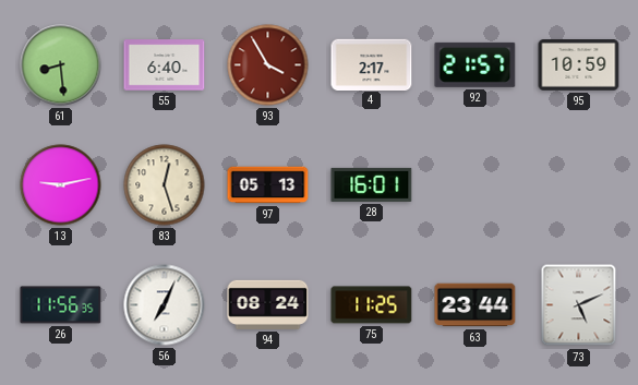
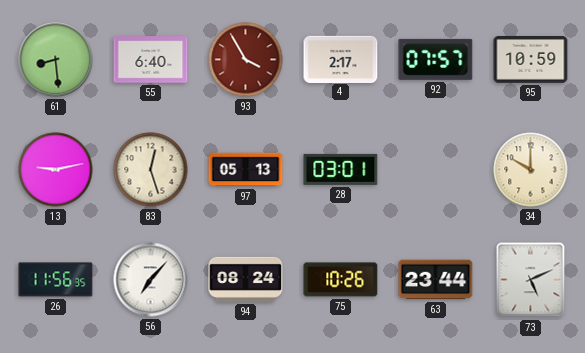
92: 21:57 -> 07:57 (436, 59)
28: 16:01 -> 03:01 (341, 169)
34: none -> 10:00 (531, 170)
56: 7:04 -> 7:07 (151, 280)
75: 11:25 -> 10:26 (341, 280)
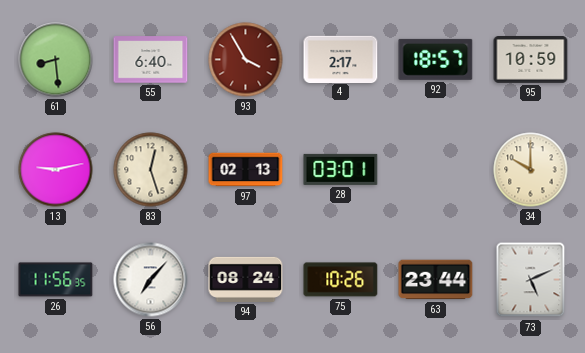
92: 07:57 -> 18:57 (436, 59)
97: 05:13 -> 02:13 (246, 170)
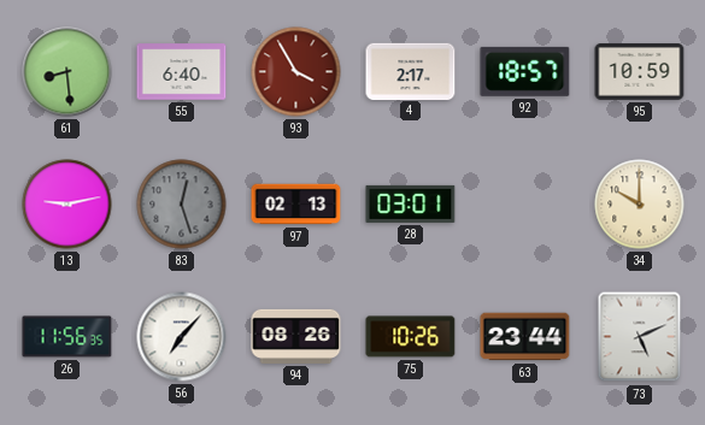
83 dial: cream -> grey (182, 205)
94: 08:24 -> 08:26 (296, 336)
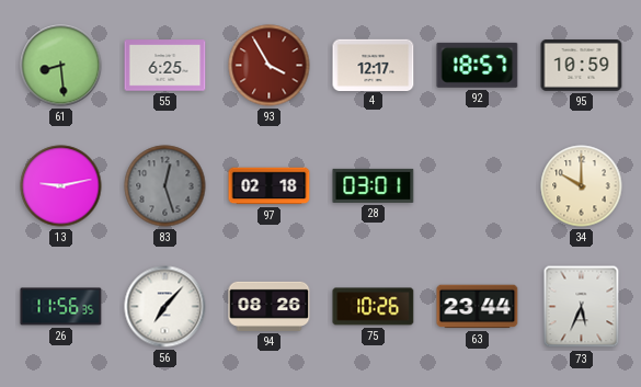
55: 6:40 -> 6:25 (165, 66)
4: 2:17 -> 12:17 (374, 65)
97: 02:13 -> 02:18 (270, 186)
73: 5:11 -> 5:34 (582, 307)
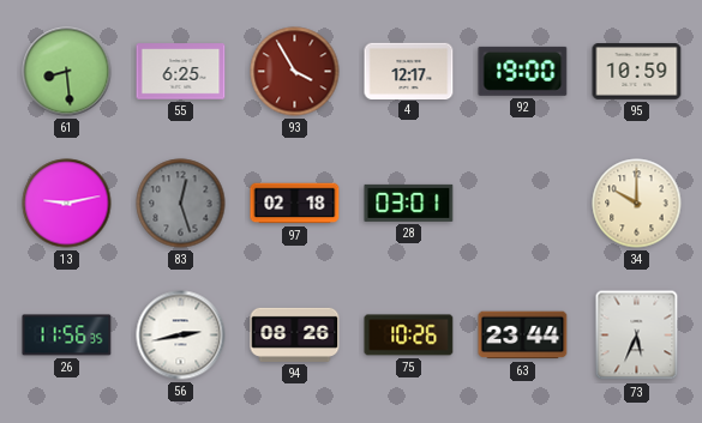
92: 18:57 -> 19:00 (523, 71)
56: 7:07 -> 2:43 (181, 336)
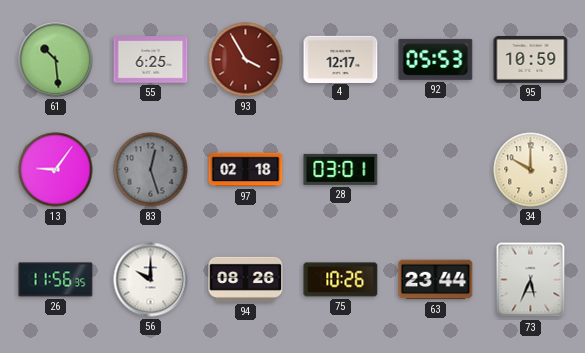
61: 8:29 -> 10:29 (56, 60)
92: 19:00 -> 05:53 (436, 59)
13: 9:13 -> 9:06 (56, 170)
56: 2:43 -> 10:00 (151, 280)
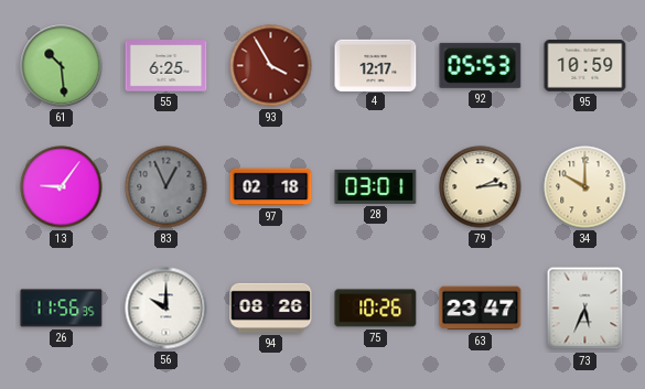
83: 12:27 -> 12:56 (166, 187)
79: none -> 2:14 (481, 187)
63: 23:44 -> 23:47 (481, 309)
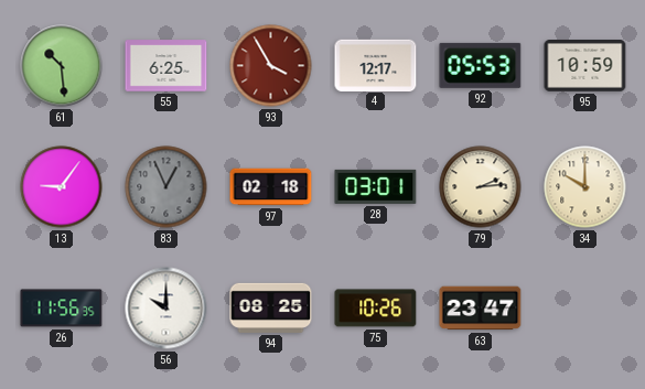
94: 08:26 -> 08:25 (271, 307)
73: 5:34 -> none (585, 309)
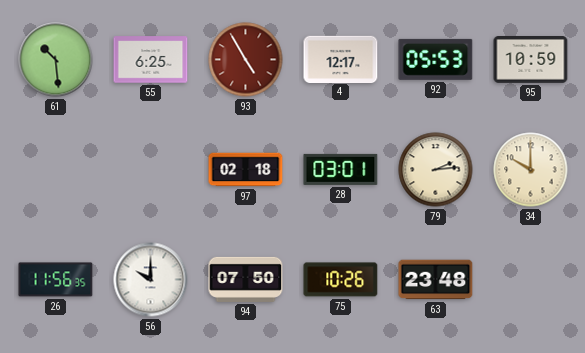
93: 3:55 -> 4:55 (246, 60)
13: 9:06 -> none (62, 187)
83: 12:56 -> none (166, 187)
94: 08:25 -> 07:50 (246, 279)
63: 23:47 -> 23:48 (436, 280)
